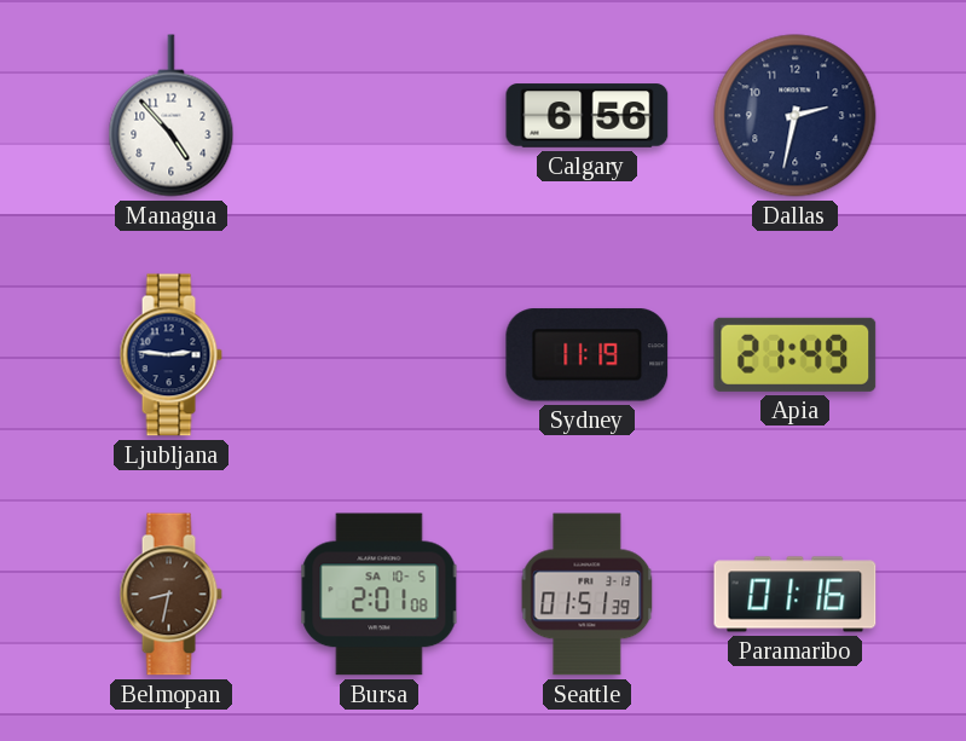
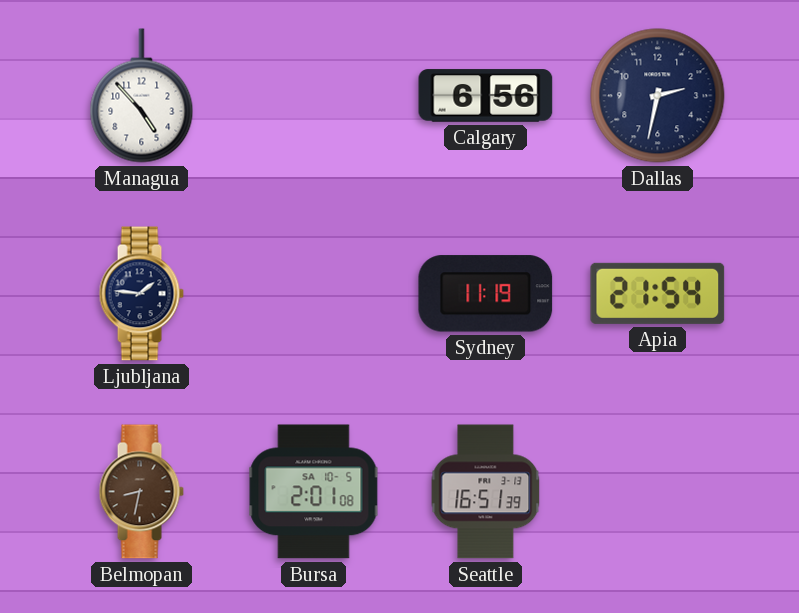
Ljubljana: 2:46 -> 1:46 (141, 294)
Apia: 21:49 -> 21:54 (658, 293)
Seattle: 01:51 -> 16:51 (486, 492)
Paramaribo: 01:16 -> none (796, 595)
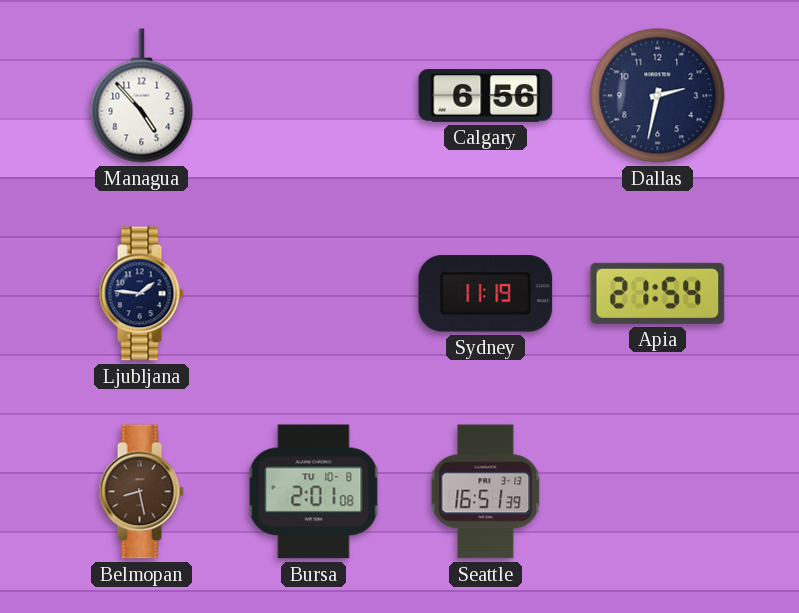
Belmopan: 8:32 -> 8:28 (141, 492)
Bursa date: SA 10-5 -> TU 10-8 (314, 492)
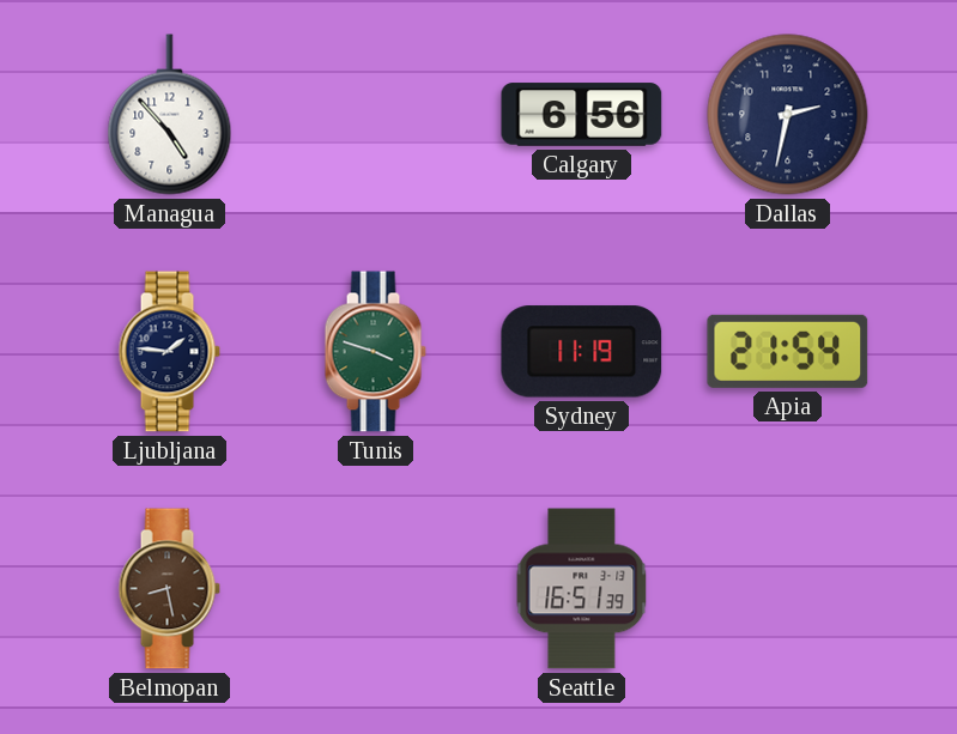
Tunis: none -> 3:48 (375, 352)
Bursa: 2:01 -> none (314, 492)
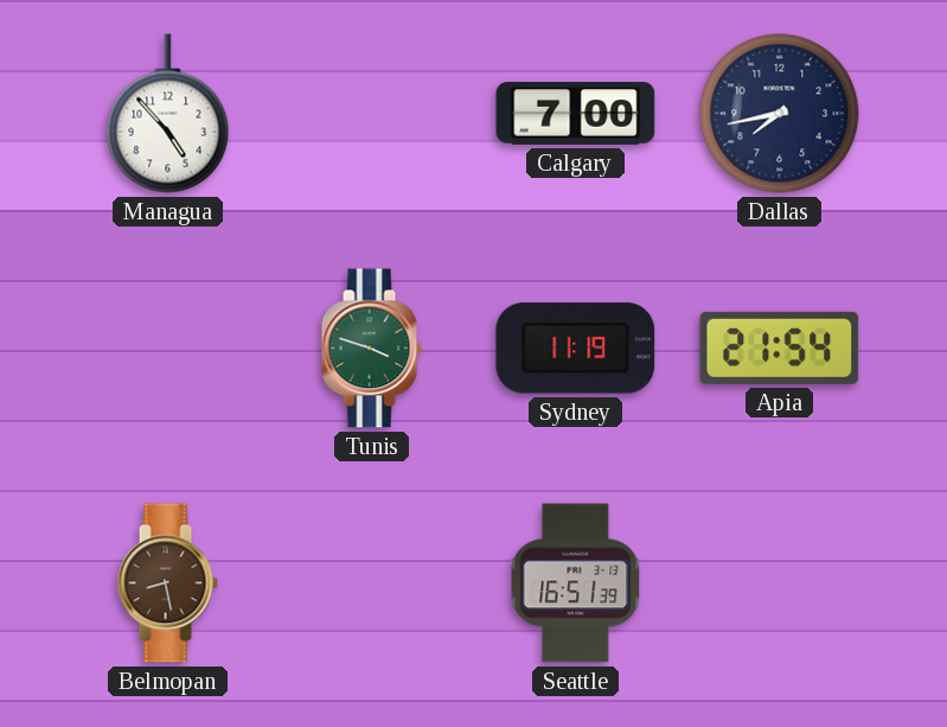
Calgary: 6:56 -> 7:00 (576, 114)
Dallas: 2:32 -> 7:43 (780, 114)
Ljubljana: 1:46 -> none (169, 352)
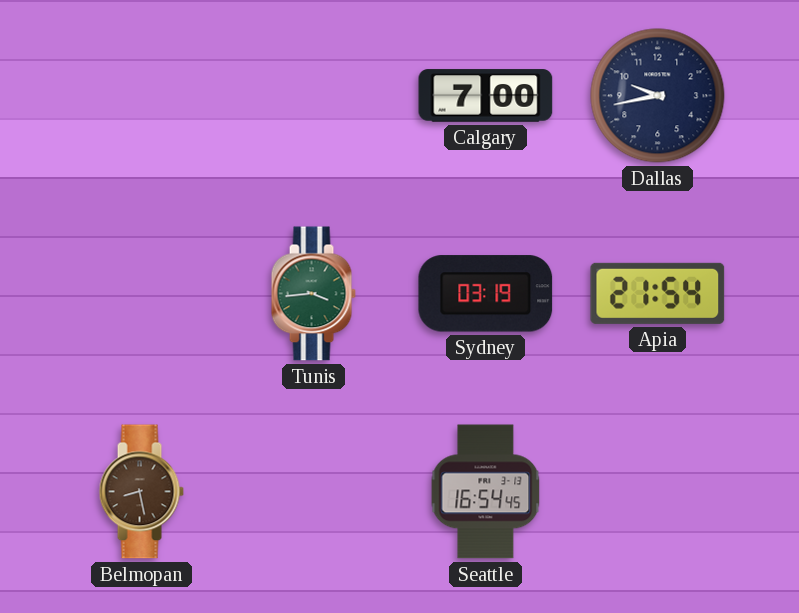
Managua: 4:53 -> none (168, 114)
Dallas: 7:43 -> 9:43 (658, 96)
Tunis: 3:48 -> 3:44 (313, 294)
Sydney: 11:19 -> 03:19 (486, 294)
Seattle: 16:51 -> 16:54 (486, 492)
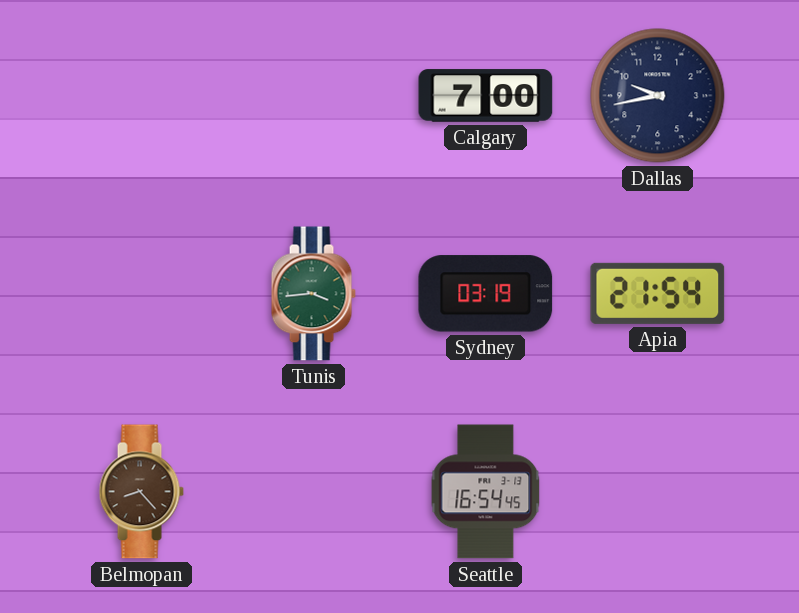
Belmopan: 8:28 -> 8:23 (141, 492)
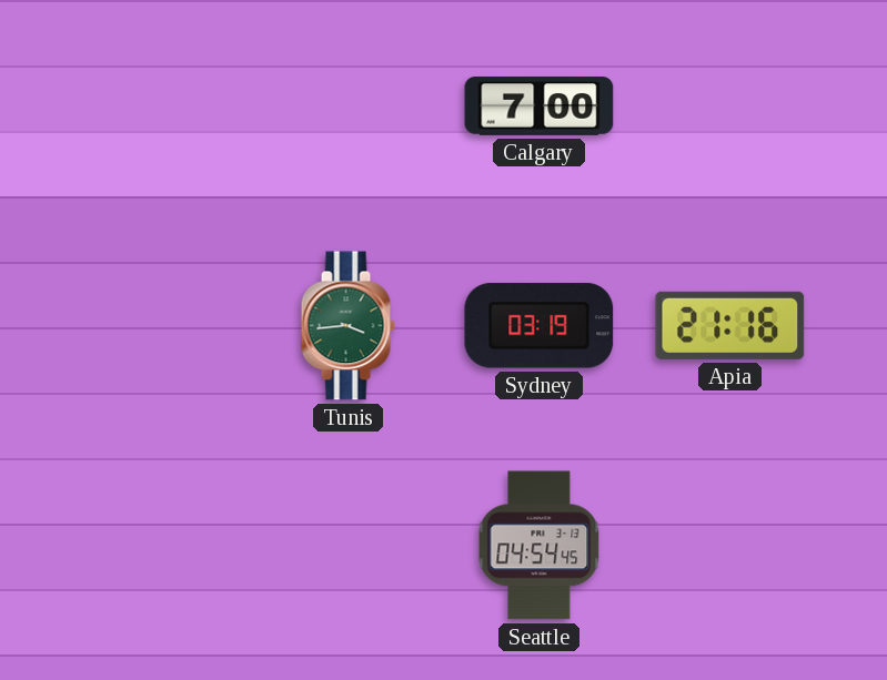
Dallas: 9:43 -> none (658, 96)
Apia: 21:54 -> 21:16 (730, 325)
Belmopan: 8:23 -> none (141, 492)
Seattle: 16:54 -> 04:54 (540, 546)
